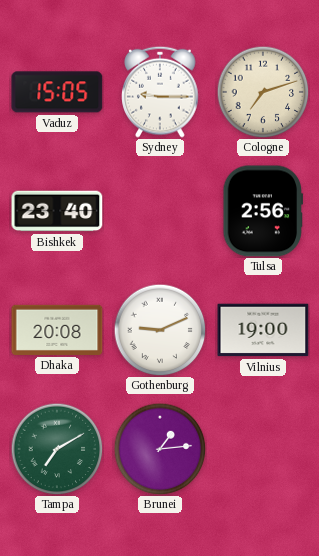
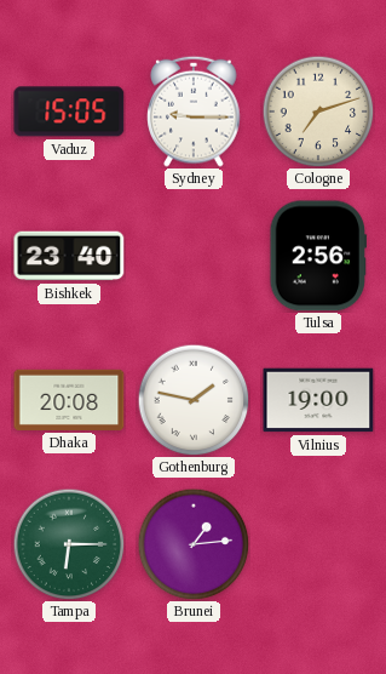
Gothenburg: 9:11 -> 1:47 (194, 400)
Tampa: 7:10 -> 6:15 (69, 544)
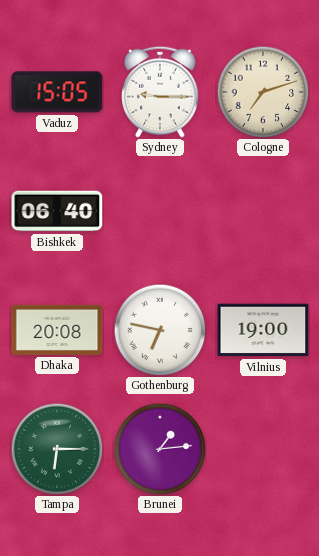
Bishkek: 23:40 -> 06:40 (57, 211)
Tulsa: 2:56 -> none (318, 256)
Gothenburg: 1:47 -> 6:47 (160, 330)
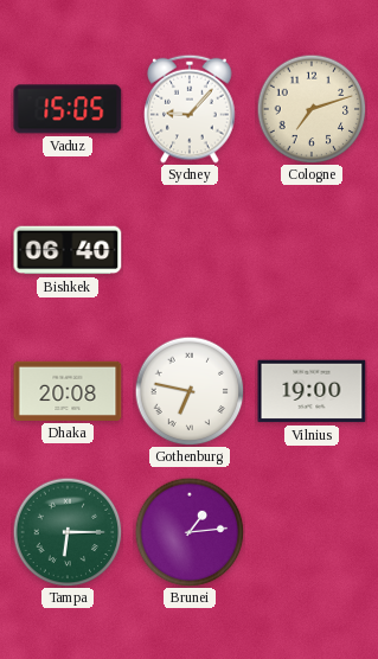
Sydney: 9:15 -> 9:07 (190, 109)
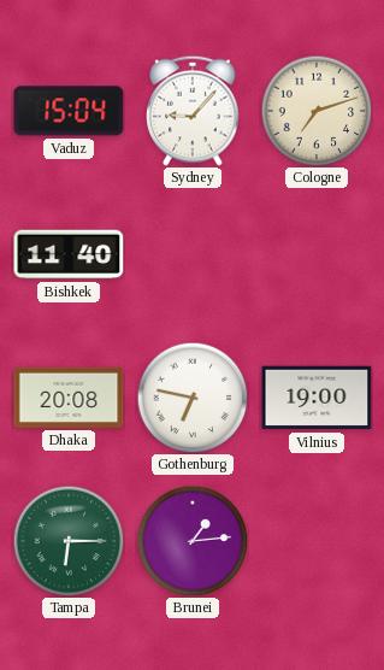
Vaduz: 15:05 -> 15:04 (69, 111)
Bishkek: 06:40 -> 11:40 (69, 254)
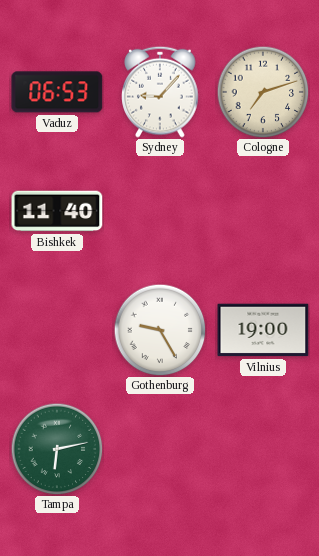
Vaduz: 15:04 -> 06:53 (57, 92)
Dhaka: 20:08 -> none (69, 398)
Gothenburg: 6:47 -> 9:25 (160, 330)
Tampa: 6:15 -> 6:13 (57, 449)
Brunei: 1:14 -> none (193, 541)
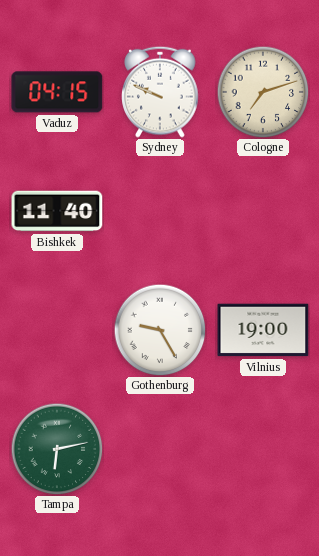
Vaduz: 06:53 -> 04:15 (57, 92)
Sydney: 9:07 -> 9:49 (160, 92)
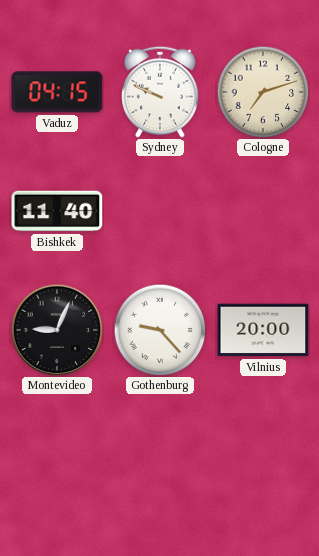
Montevideo: none -> 9:04 (57, 330)
Gothenburg: 9:25 -> 9:23 (160, 330)
Vilnius: 19:00 -> 20:00 (263, 330)
Tampa: 6:13 -> none (57, 449)
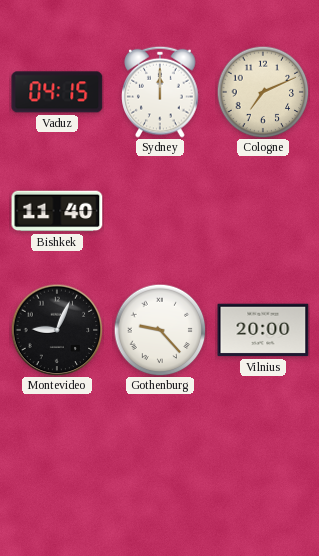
Sydney: 9:49 -> 12:00 (160, 92)
Cologne: 7:12 -> 7:11 (263, 92)
